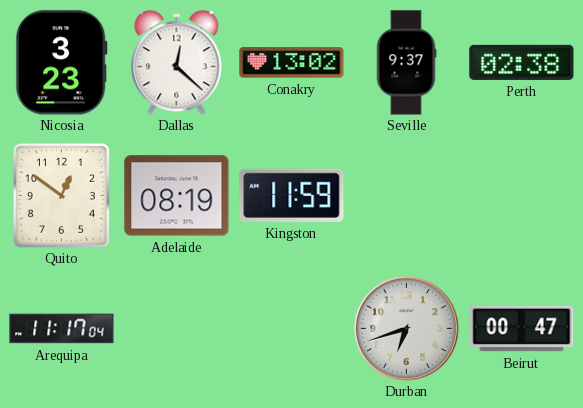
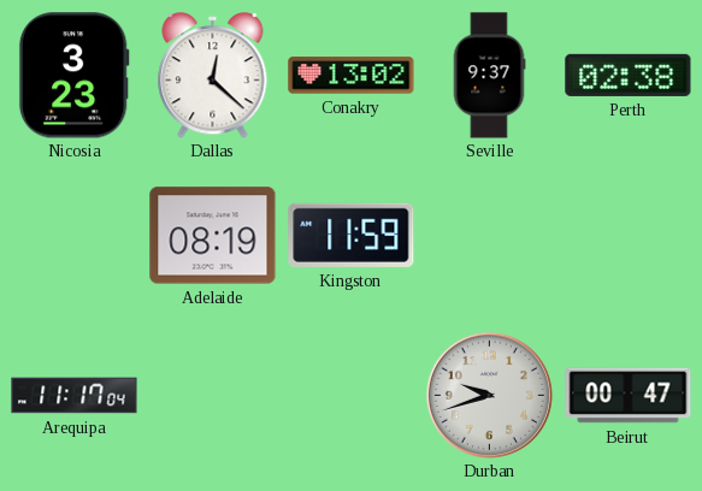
Quito: 12:51 -> none (61, 195)
Durban: 6:42 -> 9:42 (489, 395)
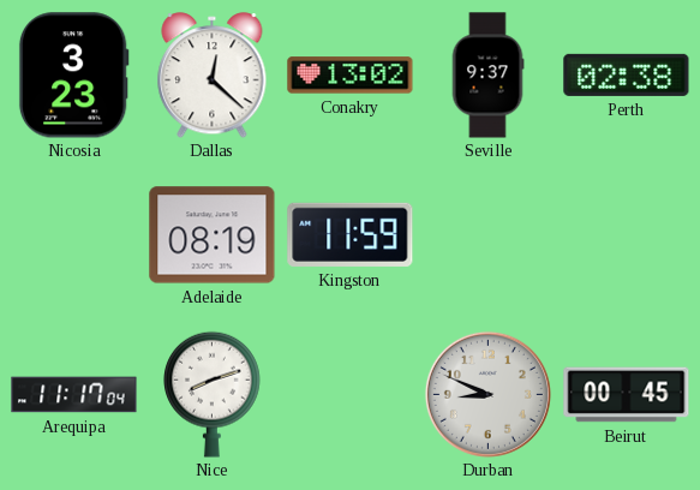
Nice: none -> 8:12 (213, 394)
Durban: 9:42 -> 8:49 (487, 394)
Beirut: 00:47 -> 00:45 (627, 395)
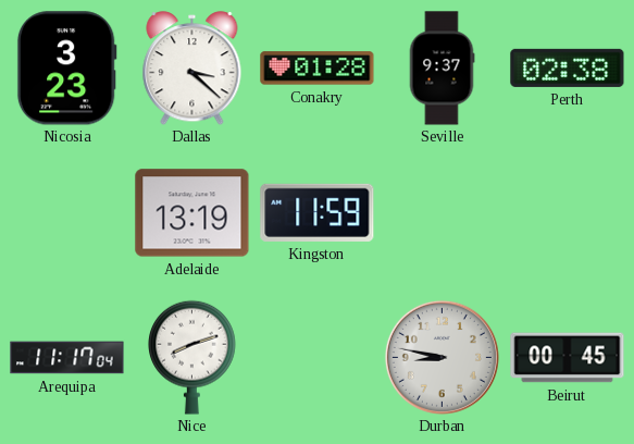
Dallas: 12:22 -> 3:22 (192, 69)
Conakry: 13:02 -> 01:28 (318, 69)
Adelaide: 08:19 -> 13:19 (192, 213)
Durban: 8:49 -> 8:47 (442, 357)
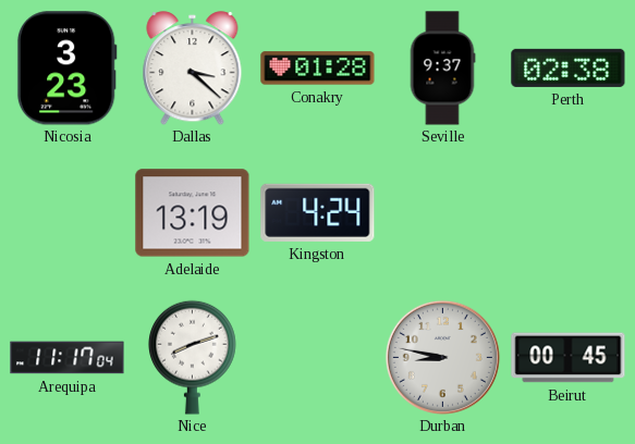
Kingston: 11:59 -> 4:24 (318, 212)
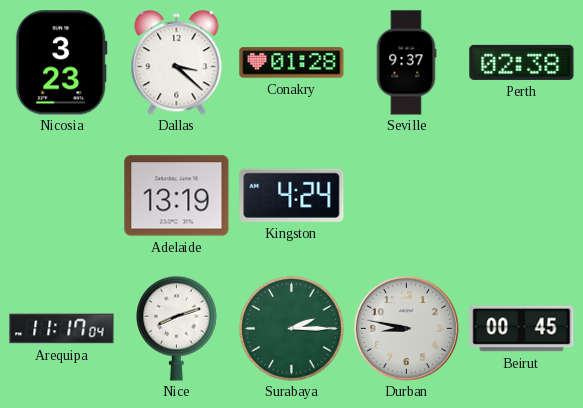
Surabaya: none -> 2:15 (292, 329)
